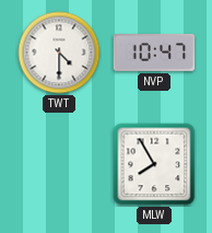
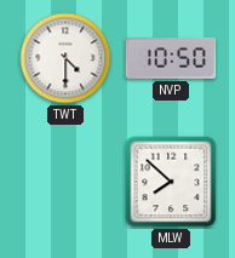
NVP: 10:47 -> 10:50 (171, 58)
MLW: 7:55 -> 7:52 (171, 182)
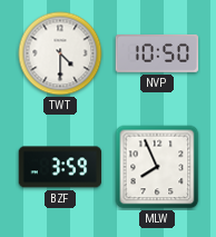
BZF: none -> 3:59 (60, 167)
MLW: 7:52 -> 7:56 (157, 167)
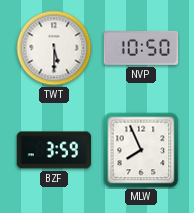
TWT: 4:30 -> 5:30 (54, 48)
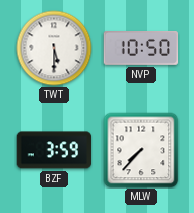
MLW: 7:56 -> 7:37 (141, 150)
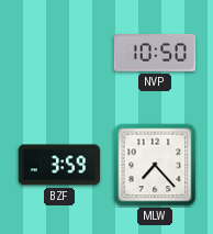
TWT: 5:30 -> none (54, 48)
MLW: 7:37 -> 7:23 (155, 165)
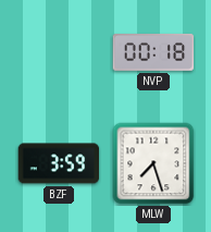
NVP: 10:50 -> 00:18 (153, 52)
MLW: 7:23 -> 7:27 (153, 163)
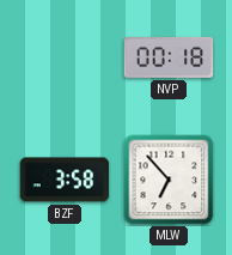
BZF: 3:59 -> 3:58 (65, 180)
MLW: 7:27 -> 6:53 (169, 180)
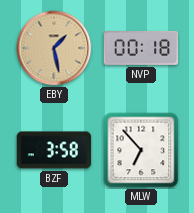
EBY: none -> 1:28 (54, 48)
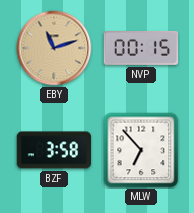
EBY: 1:28 -> 11:12 (54, 48)
NVP: 00:18 -> 00:15 (141, 48)
